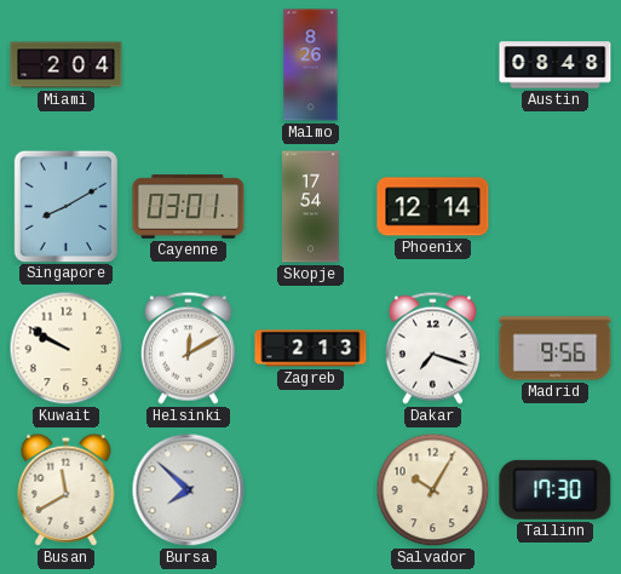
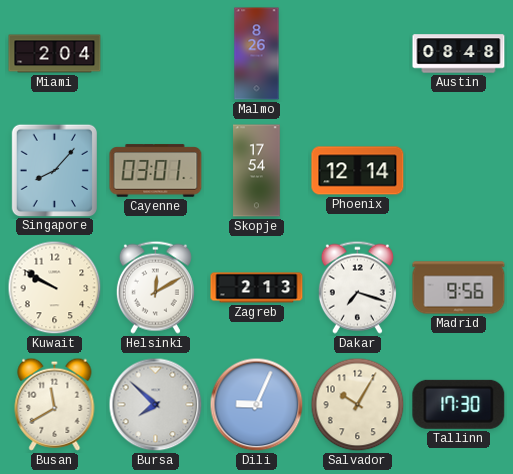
Singapore: 8:10 -> 8:07 (54, 170)
Dili: none -> 9:04 (257, 405)
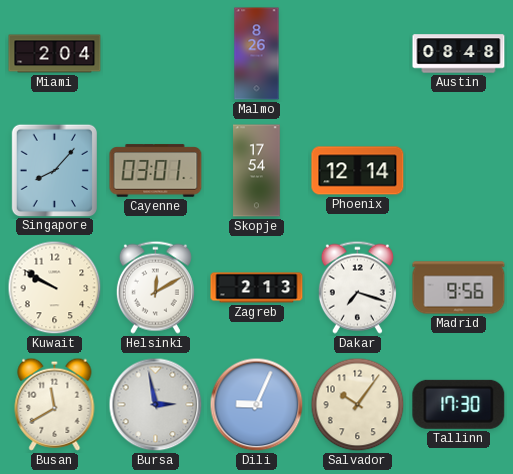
Bursa: 7:52 -> 2:58 (156, 405)
Salvador: 10:05 -> 10:06 (358, 405)
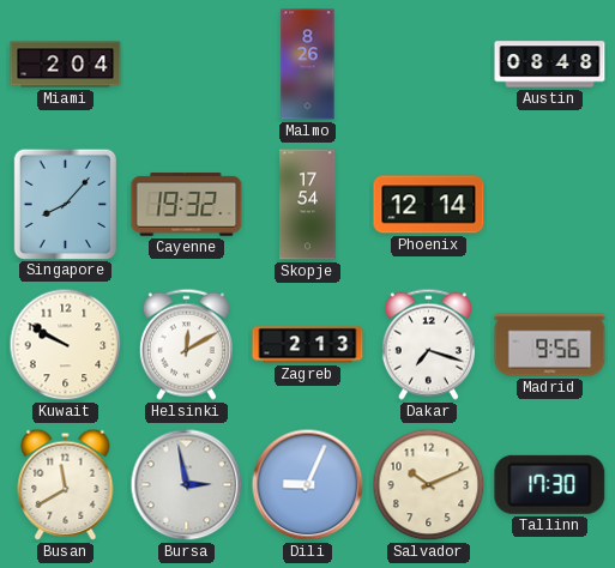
Cayenne: 03:01 -> 19:32 (187, 205)
Salvador: 10:06 -> 10:11 (429, 485)
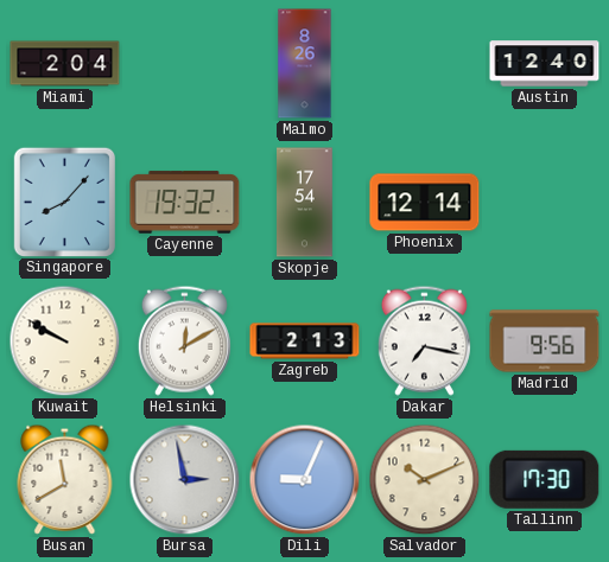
Austin: 08:48 -> 12:40 (545, 64)
Dakar: 7:18 -> 7:17 (424, 340)
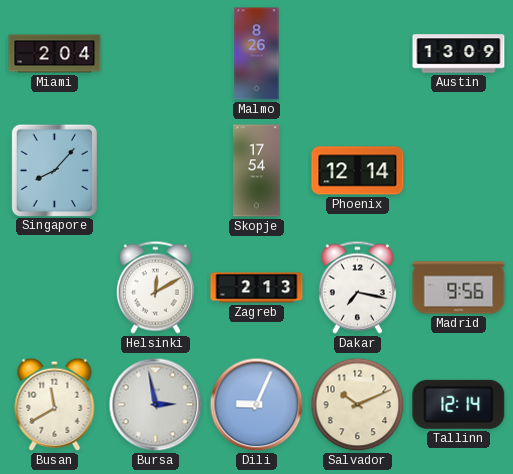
Austin: 12:40 -> 13:09 (459, 54)
Cayenne: 19:32 -> none (185, 203)
Kuwait: 9:50 -> none (65, 341)
Tallinn: 17:30 -> 12:14 (459, 404)
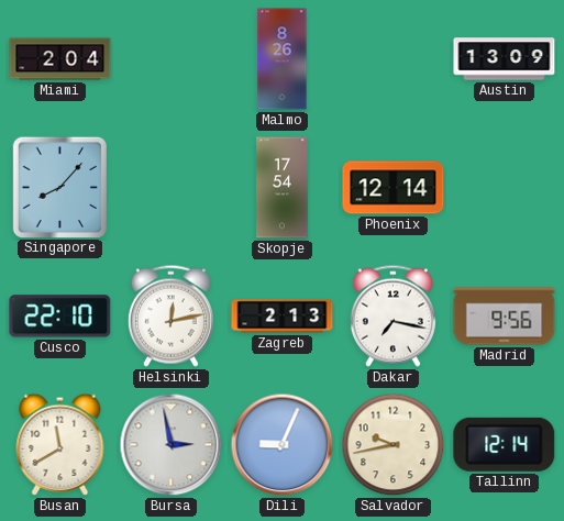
Cusco: none -> 22:10 (60, 317)
Helsinki: 12:10 -> 12:13 (170, 315)
Salvador: 10:11 -> 9:43 (394, 445)
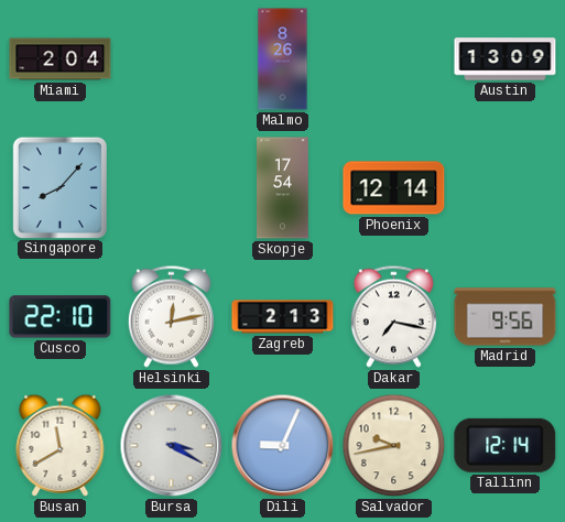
Bursa: 2:58 -> 3:20 (172, 446)
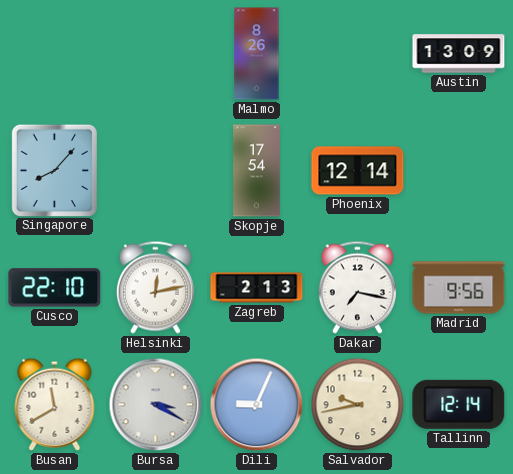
Miami: 2:04 -> none (61, 59)
